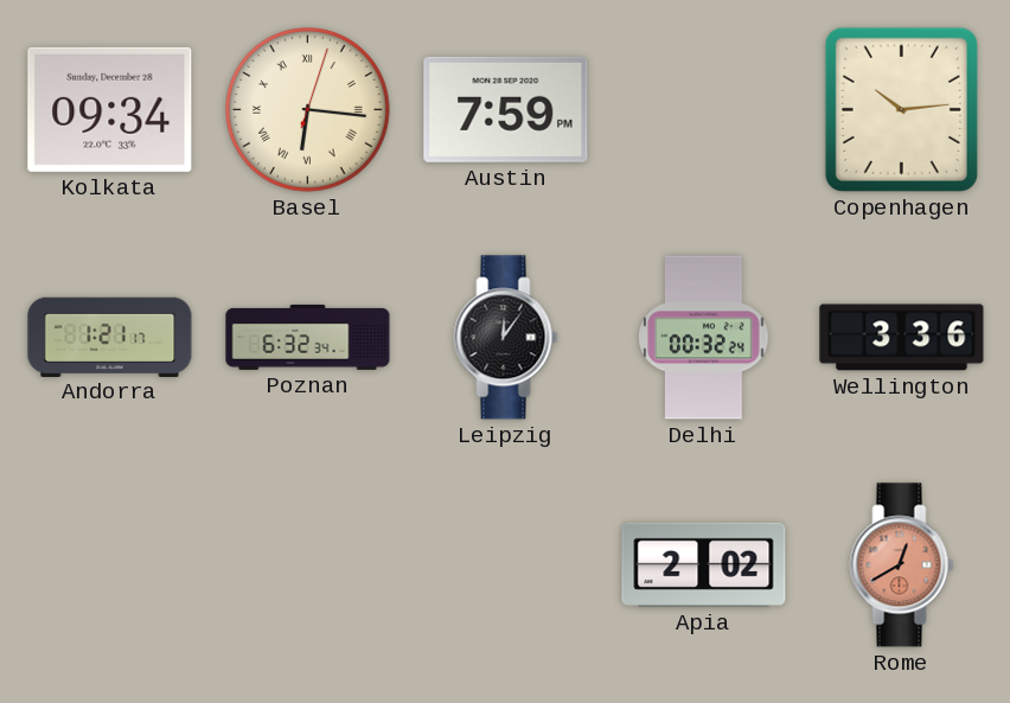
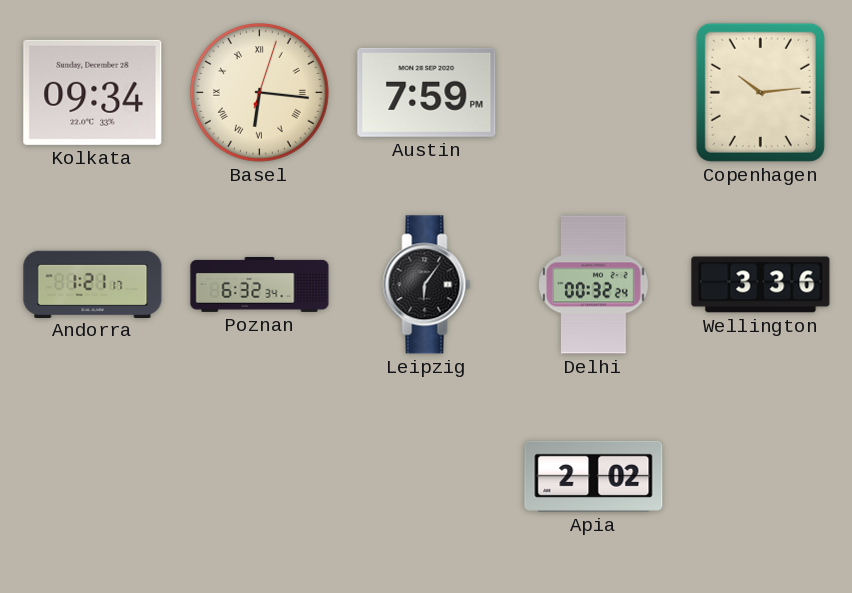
Leipzig: 12:06 -> 6:06 (427, 285)
Rome: 12:40 -> none (902, 565)
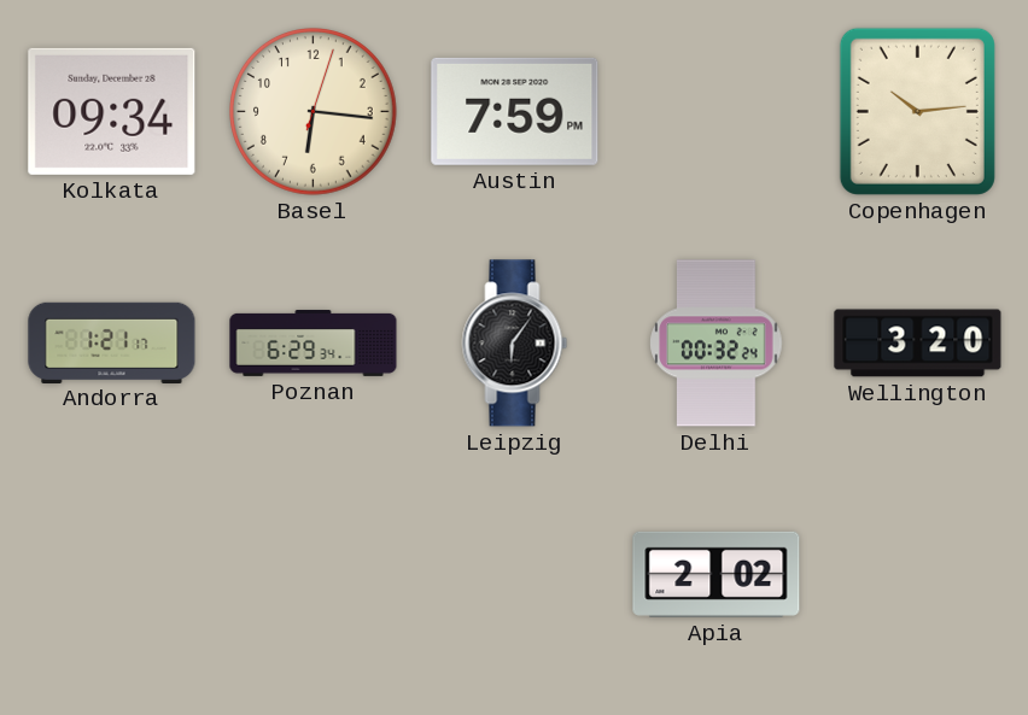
Basel numerals: Roman -> Arabic (314, 112)
Poznan: 6:32 -> 6:29 (314, 342)
Wellington: 3:36 -> 3:20 (918, 344)
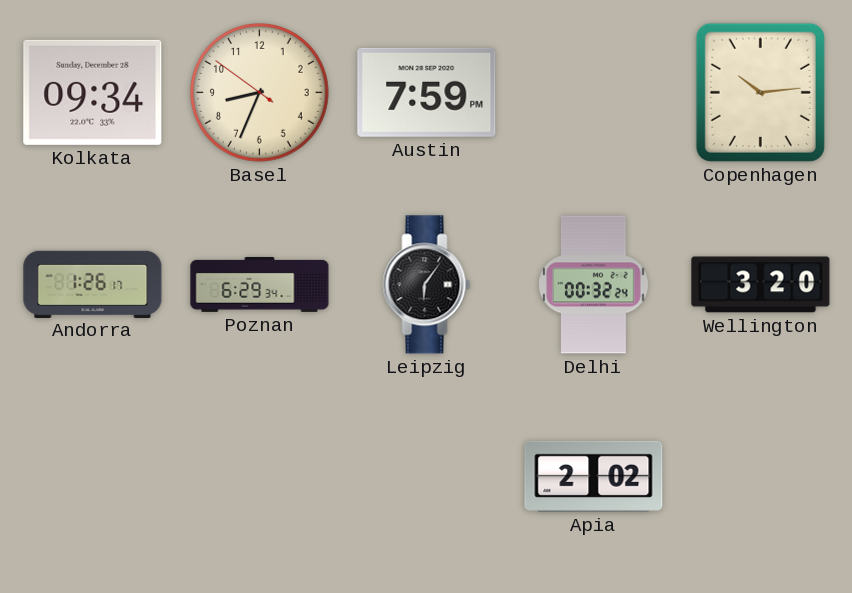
Basel: 6:16 -> 8:33 (260, 93)
Andorra: 1:21 -> 1:26 (93, 284)
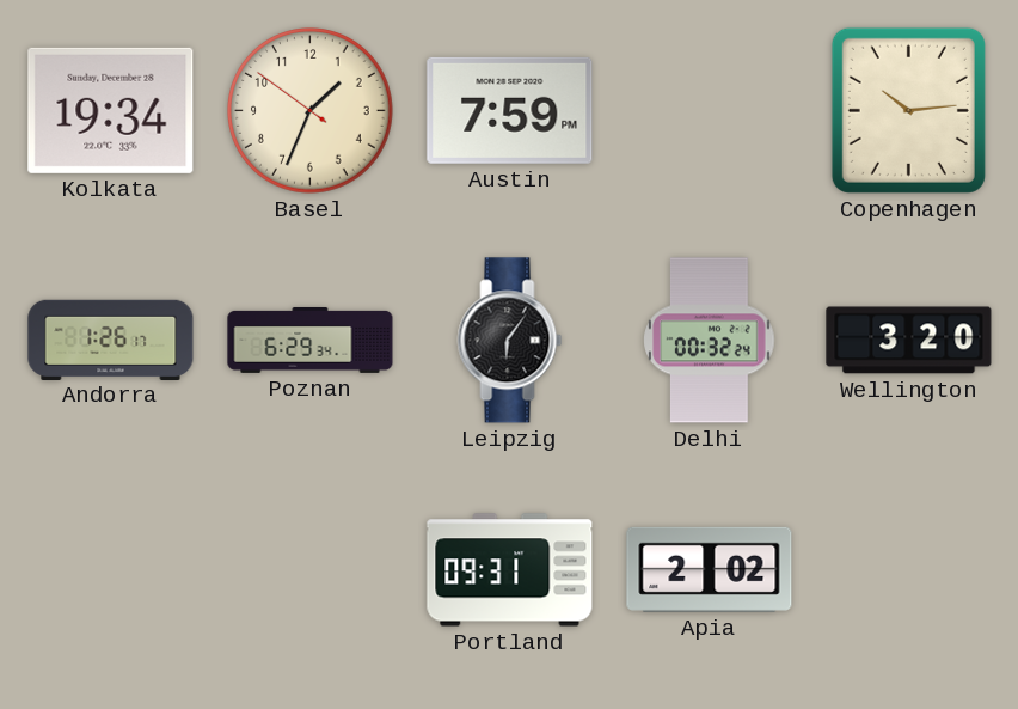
Kolkata: 09:34 -> 19:34 (111, 110)
Basel: 8:33 -> 1:33 (311, 111)
Portland: none -> 09:31 (510, 570)
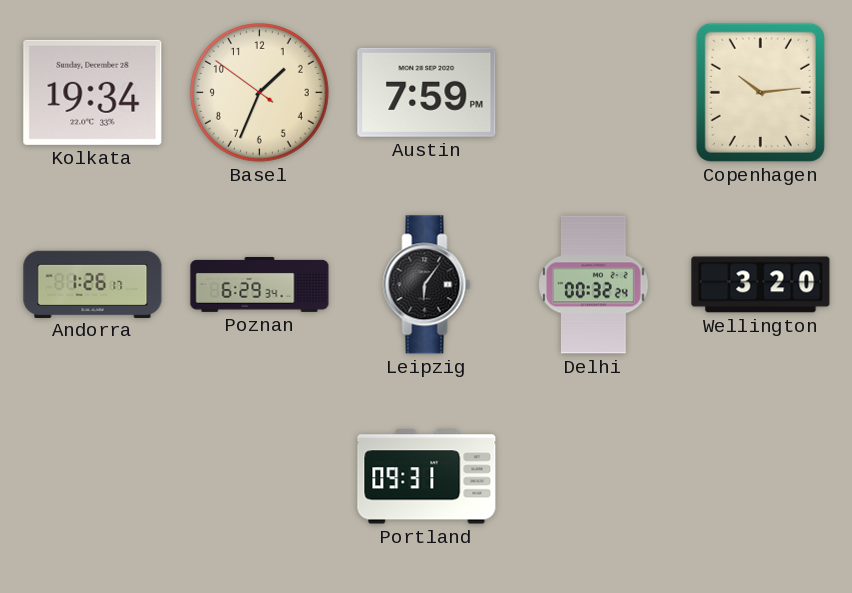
Apia: 2:02 -> none (710, 569)
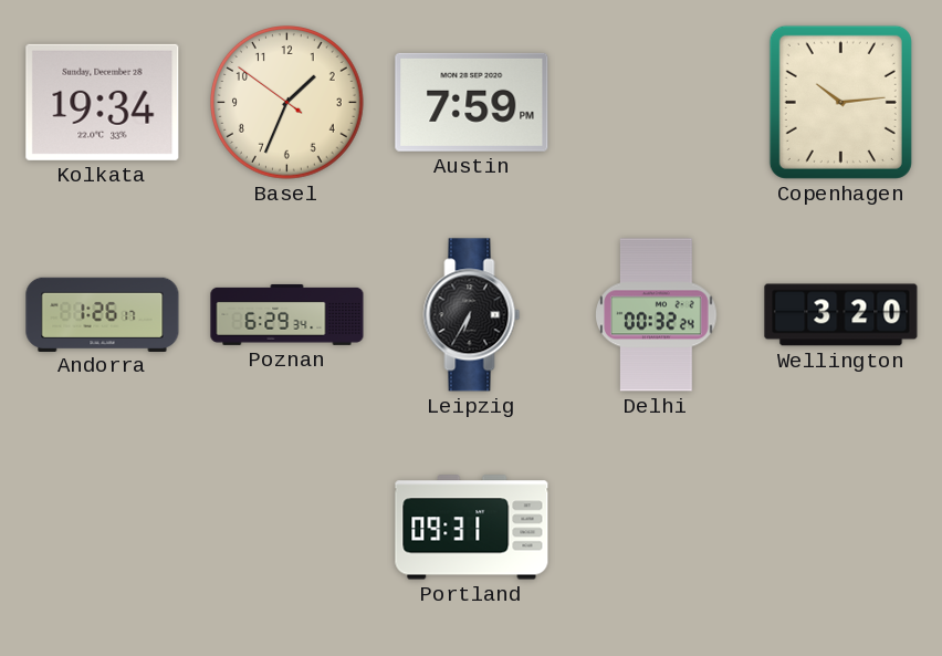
Leipzig: 6:06 -> 6:35 (472, 315)
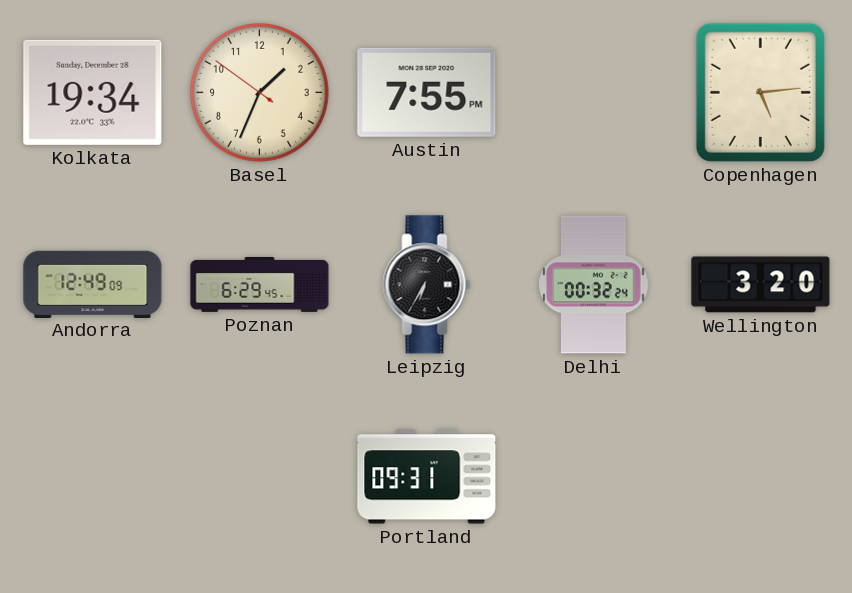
Austin: 7:59 -> 7:55 (427, 92)
Copenhagen: 10:14 -> 5:14 (760, 92)
Andorra: 1:26 -> 12:49 (93, 284)
Poznan: 6:29:34 -> 6:29:45 (260, 284)
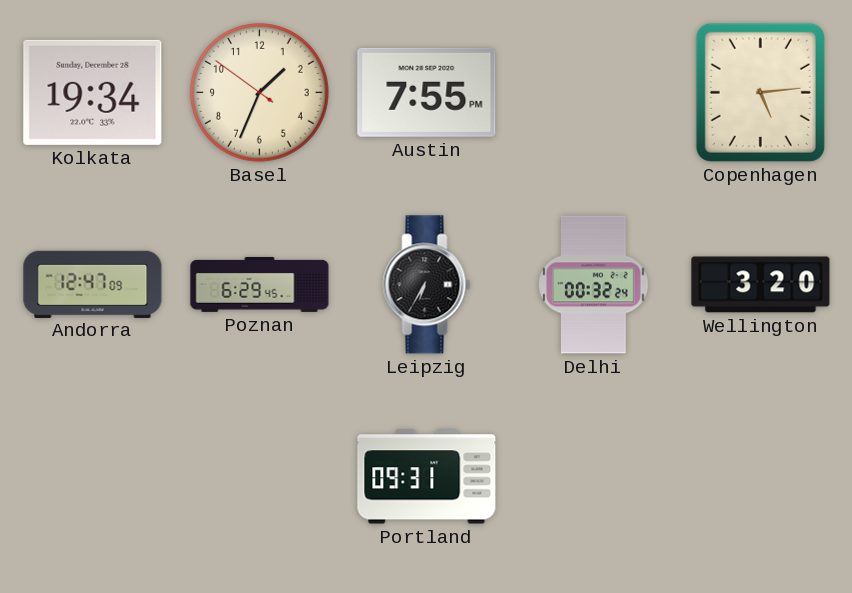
Andorra: 12:49 -> 12:47 (93, 284)
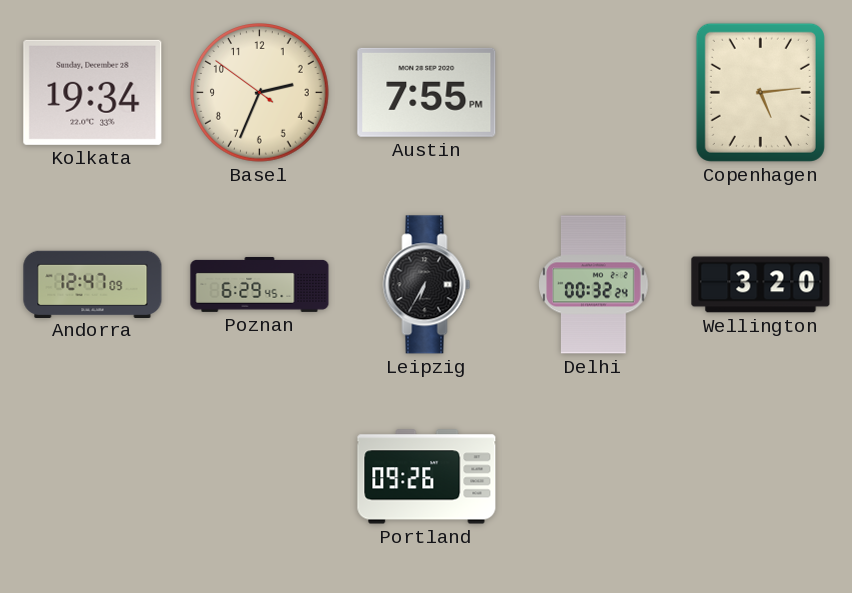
Basel: 1:33 -> 2:33 (260, 93)
Portland: 09:31 -> 09:26 (427, 477)
